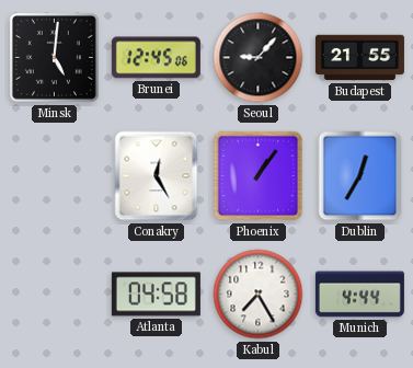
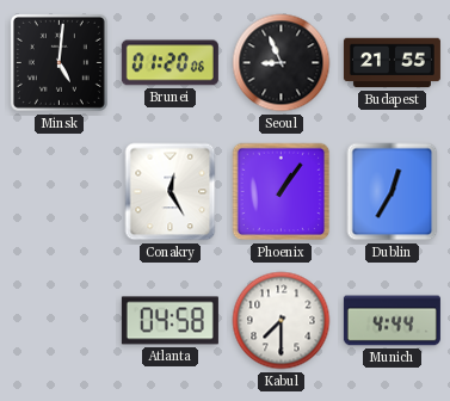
Brunei: 12:45 -> 01:20 (169, 63)
Seoul: 9:07 -> 8:56 (282, 63)
Kabul: 7:25 -> 7:30 (282, 321)
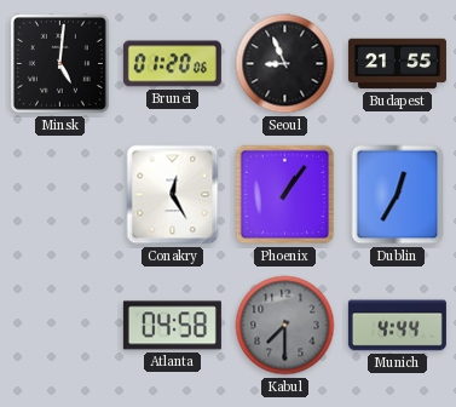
Kabul dial: white -> grey (285, 326)
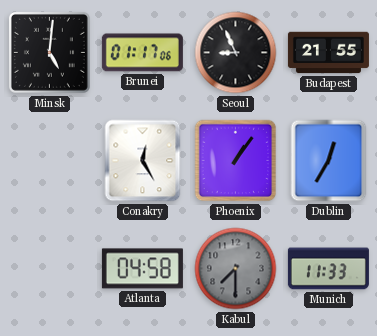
Brunei: 01:20 -> 01:17 (142, 53)
Munich: 4:44 -> 11:33 (328, 269)
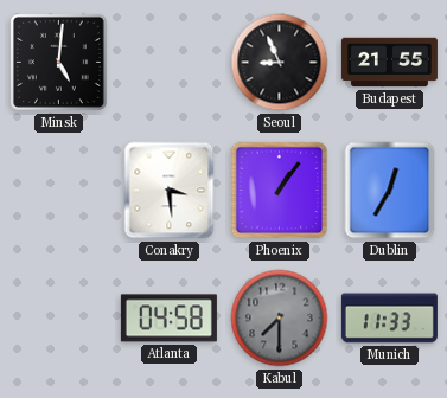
Brunei: 01:17 -> none (142, 53)
Conakry: 12:25 -> 3:29 (170, 191)
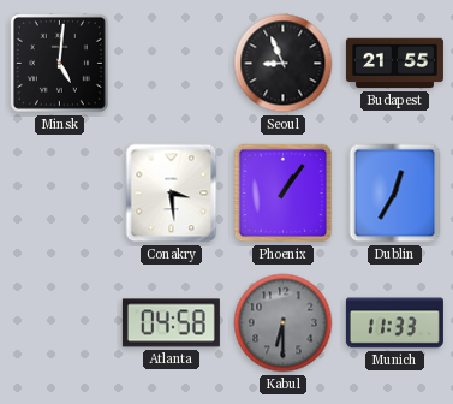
Kabul: 7:30 -> 6:30 (284, 323)
